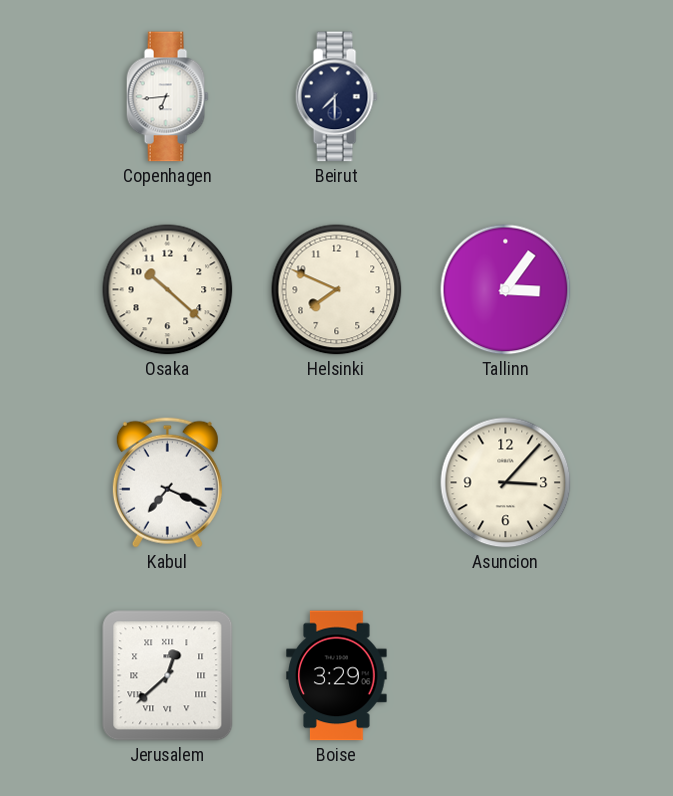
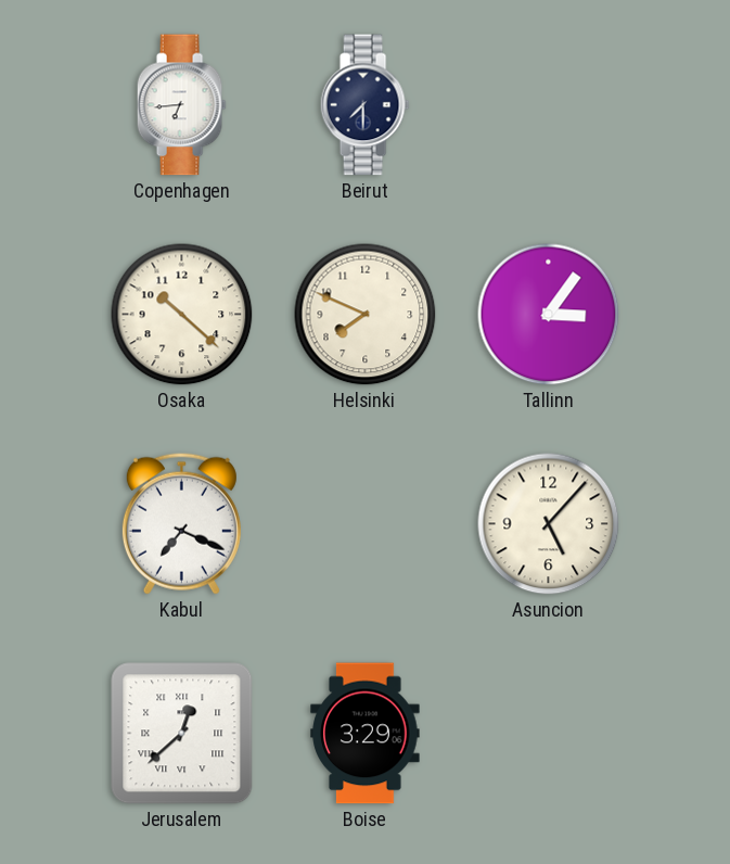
Asuncion: 3:07 -> 5:07 (549, 524)
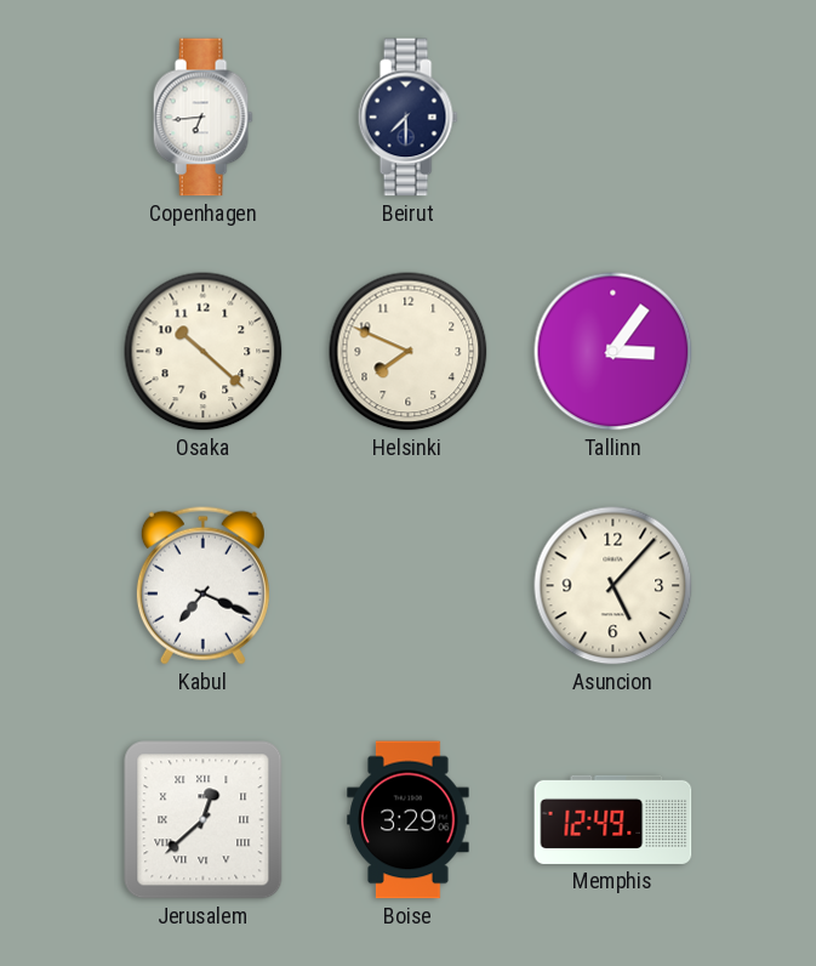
Memphis: none -> 12:49 (614, 819)
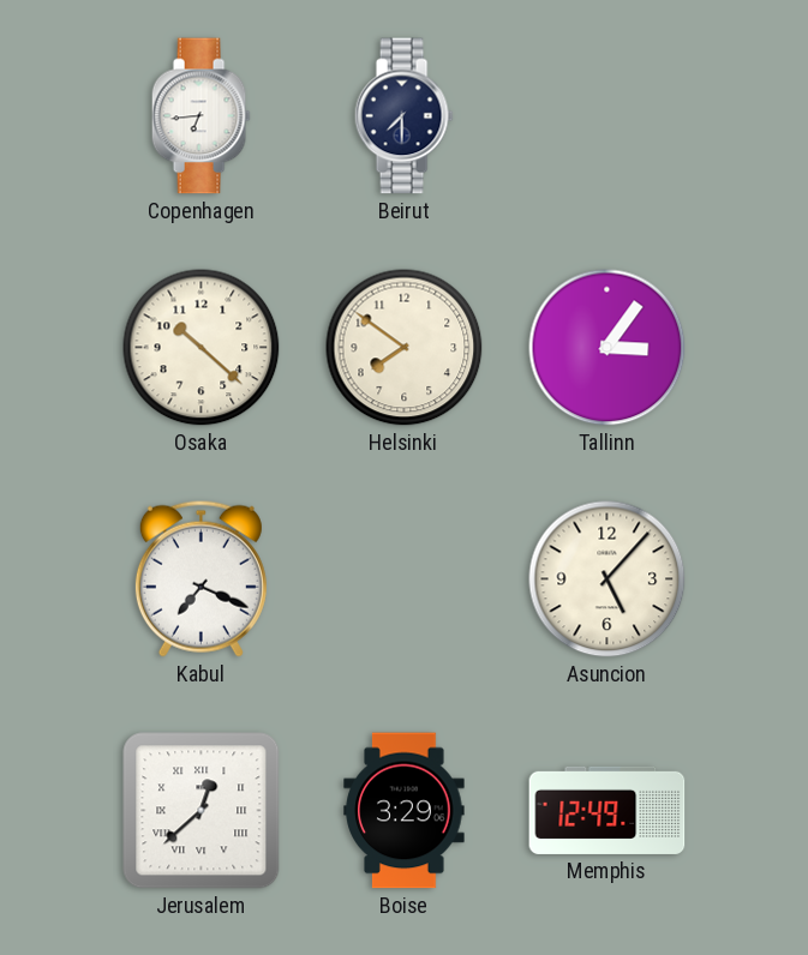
Helsinki: 7:49 -> 7:51 (405, 348)
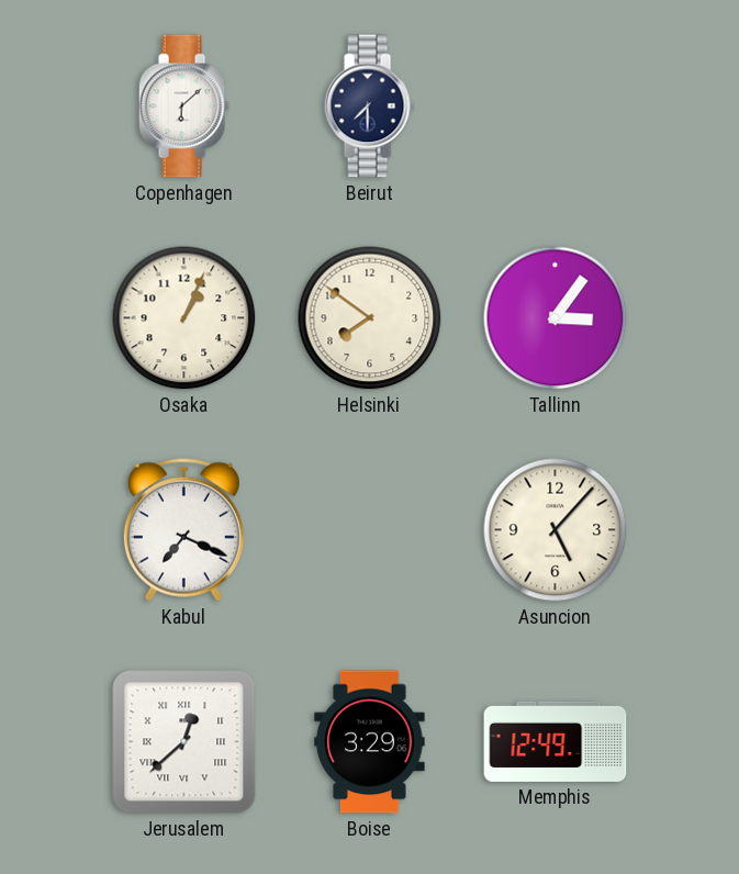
Copenhagen: 6:44 -> 6:08 (183, 107)
Osaka: 10:22 -> 1:04 (184, 318)
